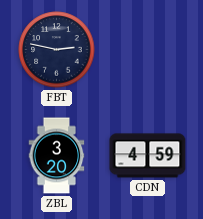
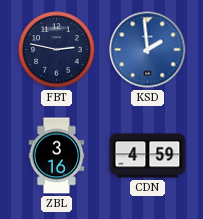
KSD: none -> 1:59 (148, 50)
ZBL: 3:20 -> 3:16 (57, 156)
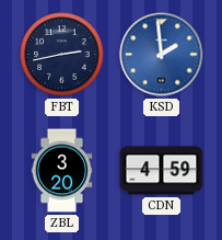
FBT: 2:47 -> 2:43 (62, 55)
ZBL: 3:16 -> 3:20 (62, 171)
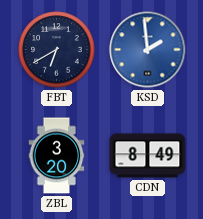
FBT: 2:43 -> 6:40 (57, 50)
CDN: 4:59 -> 8:49 (148, 156)
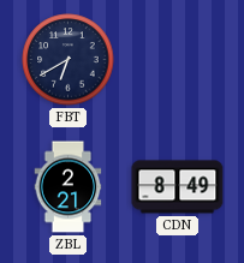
KSD: 1:59 -> none (148, 50)
ZBL: 3:20 -> 2:21 (69, 187)
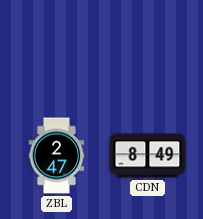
FBT: 6:40 -> none (69, 60)
ZBL: 2:21 -> 2:47 (57, 156)
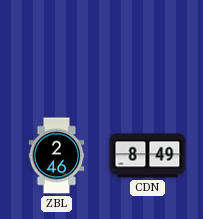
ZBL: 2:47 -> 2:46 (57, 156)
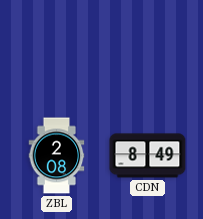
ZBL: 2:46 -> 2:08 (57, 156)
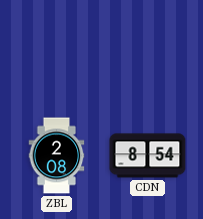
CDN: 8:49 -> 8:54 (148, 156)
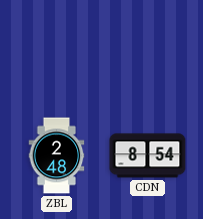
ZBL: 2:08 -> 2:48 (57, 156)
